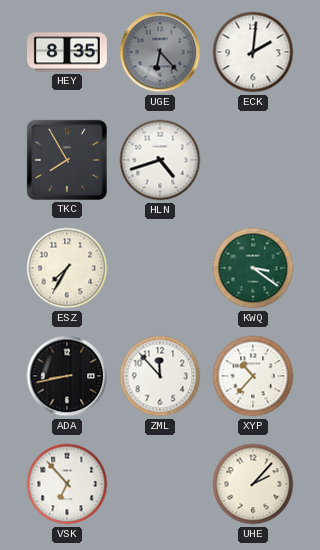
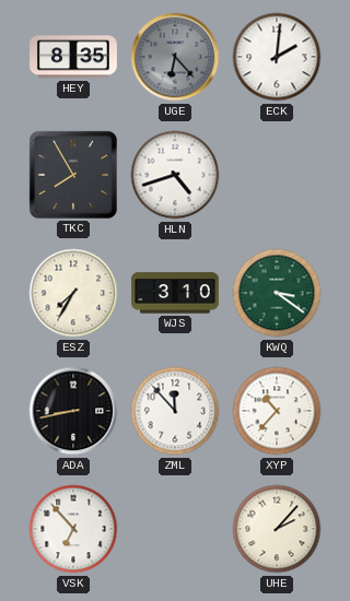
WJS: none -> 3:10 (176, 293)
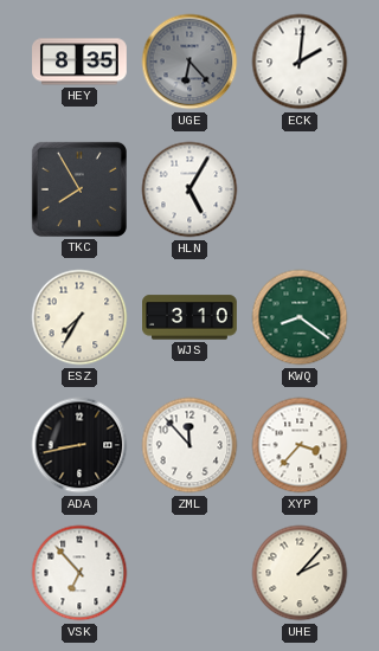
HLN: 4:42 -> 5:05 (189, 189)
KWQ: 3:21 -> 8:21 (300, 317)
XYP: 10:37 -> 3:37 (300, 445)
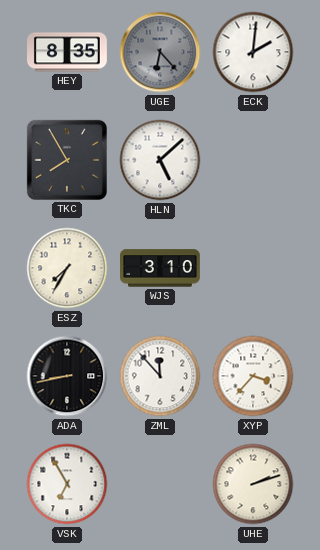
HLN: 5:05 -> 5:08 (160, 160)
KWQ: 8:21 -> none (300, 317)
VSK: 6:53 -> 6:55 (67, 484)
UHE: 2:07 -> 2:12 (253, 484)
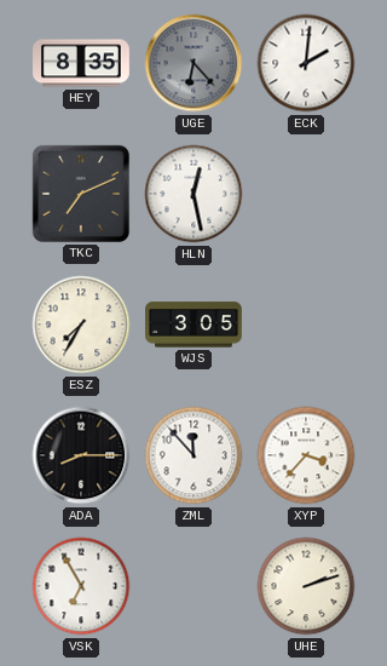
TKC: 7:55 -> 7:11 (81, 194)
HLN: 5:08 -> 12:28 (193, 194)
WJS: 3:10 -> 3:05 (195, 325)
ADA: 8:43 -> 8:15 (81, 455)
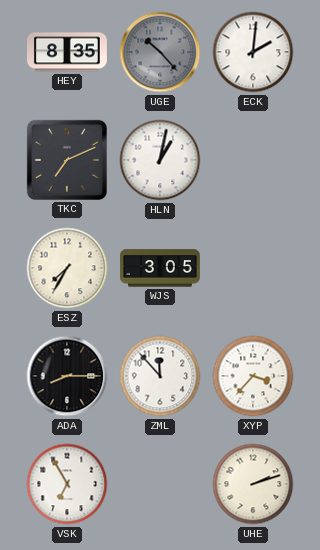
UGE: 6:23 -> 10:23 (160, 52)
HLN: 12:28 -> 1:02 (160, 160)
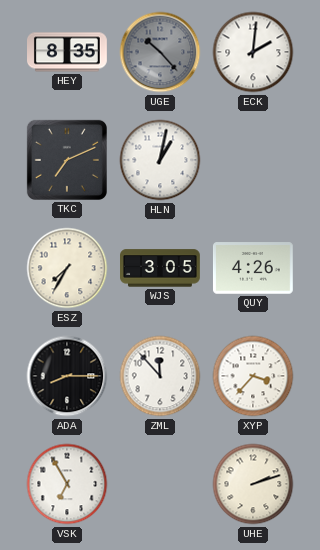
QUY: none -> 4:26 (253, 268)
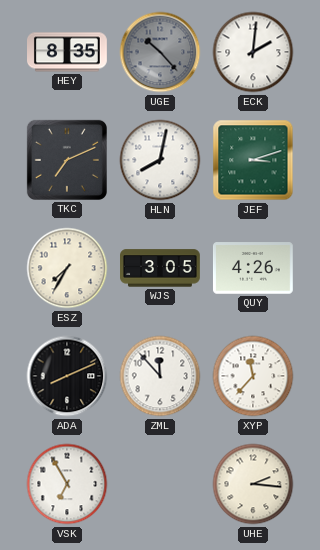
HLN: 1:02 -> 8:02 (160, 160)
JEF: none -> 3:12 (253, 160)
ADA: 8:15 -> 8:11 (67, 376)
XYP: 3:37 -> 11:37 (253, 376)
UHE: 2:12 -> 2:16 (253, 484)
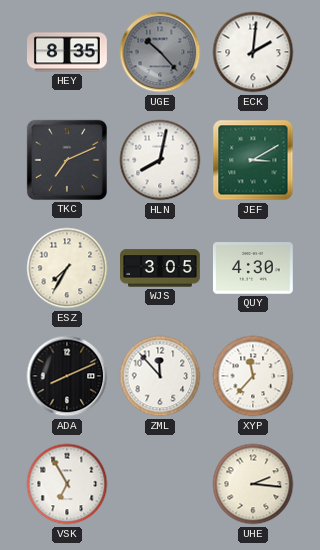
JEF: 3:12 -> 3:10 (253, 160)
QUY: 4:26 -> 4:30 (253, 268)
